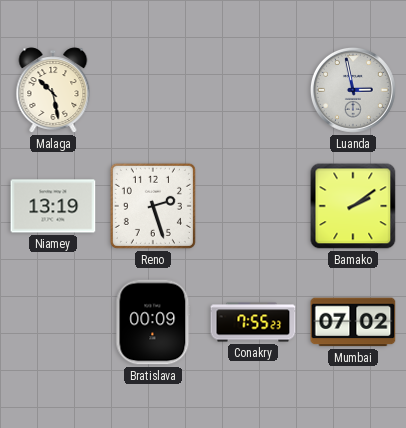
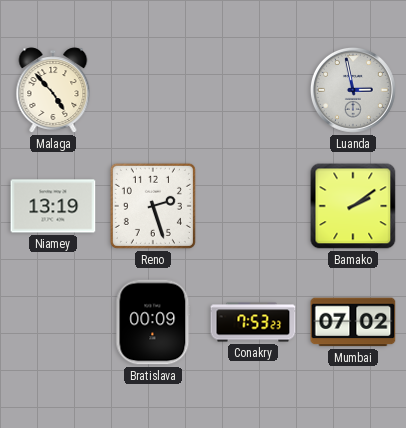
Malaga: 10:28 -> 4:53 (53, 90)
Conakry: 7:55 -> 7:53 (253, 322)
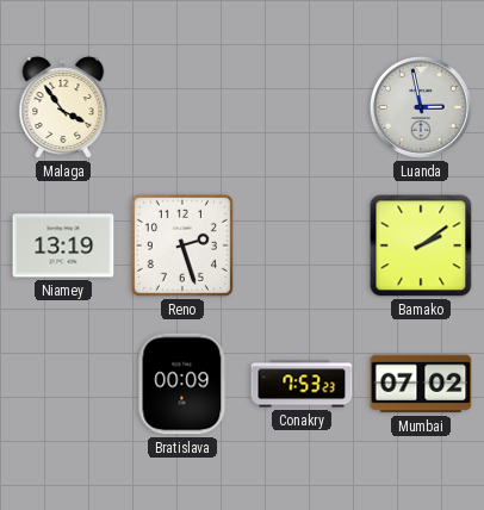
Malaga: 4:53 -> 3:54 (63, 107)
